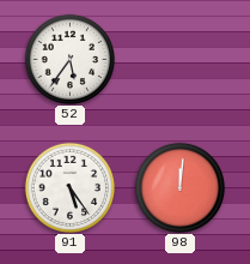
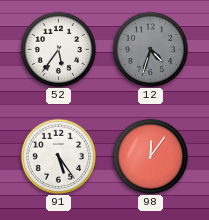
12: none -> 4:33 (150, 49)
98: 12:01 -> 12:06 (150, 156)
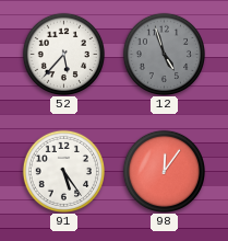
52: 5:36 -> 5:37 (63, 54)
12: 4:33 -> 4:57 (164, 54)
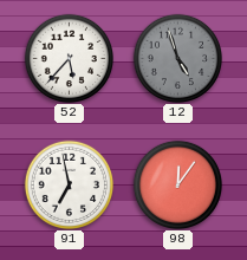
91: 5:24 -> 6:58 (69, 184)
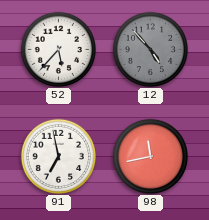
12: 4:57 -> 4:53 (150, 49)
98: 12:06 -> 11:43 (150, 156)
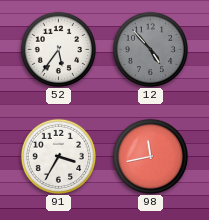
52: 5:37 -> 5:36 (58, 49)
91: 6:58 -> 3:35 (58, 156)
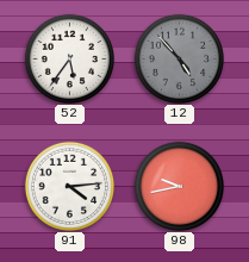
91: 3:35 -> 4:14 (69, 186)
98: 11:43 -> 9:43 (179, 186)
